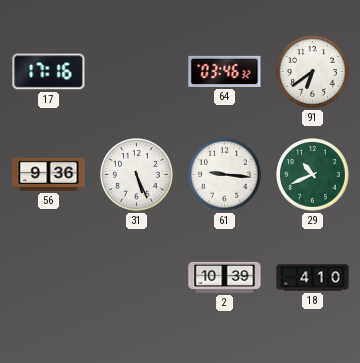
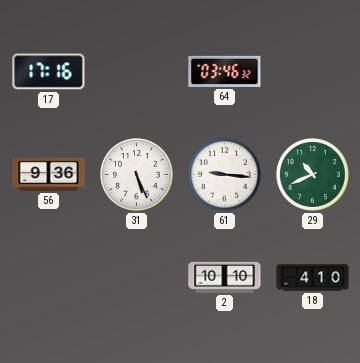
91: 6:39 -> none (313, 72)
2: 10:39 -> 10:10 (225, 277)
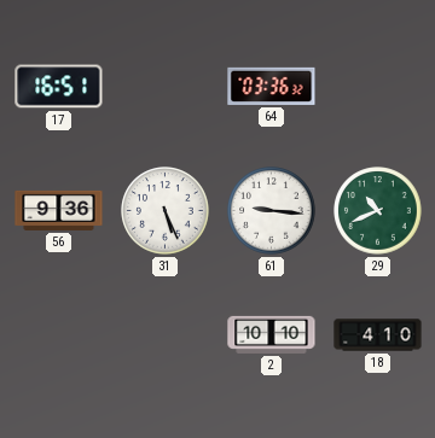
17: 17:16 -> 16:51 (59, 87)
64: 03:46 -> 03:36 (272, 86)
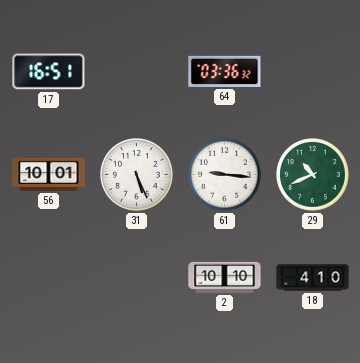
56: 9:36 -> 10:01 (49, 174)
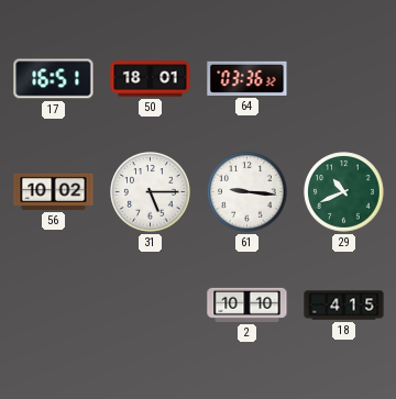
50: none -> 18:01 (151, 79)
56: 10:01 -> 10:02 (54, 191)
31: 5:26 -> 5:15 (151, 192)
18: 4:10 -> 4:15 (344, 306)
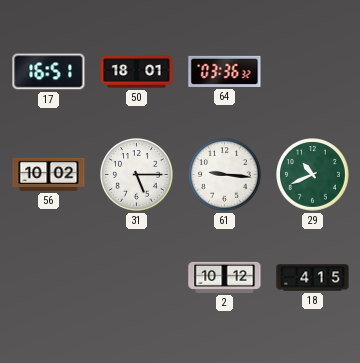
2: 10:10 -> 10:12 (225, 277)
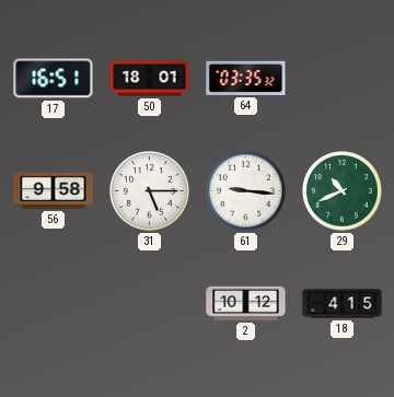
64: 03:36 -> 03:35 (246, 78)
56: 10:02 -> 9:58 (54, 190)
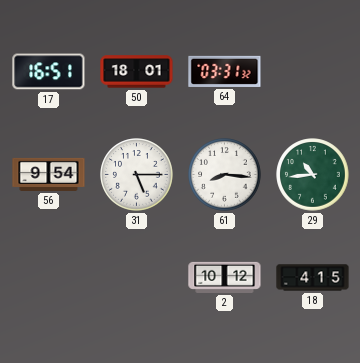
64: 03:35 -> 03:31 (225, 71)
56: 9:58 -> 9:54 (49, 174)
61: 9:16 -> 8:16 (225, 175)
29: 10:41 -> 10:44 (313, 175)
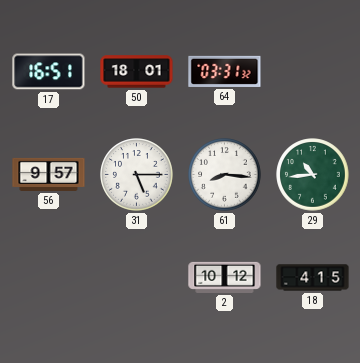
56: 9:54 -> 9:57 (49, 174)
